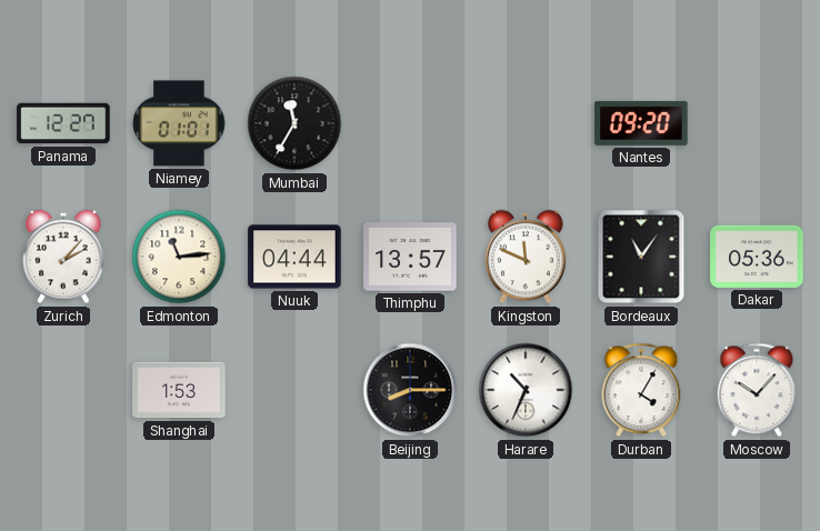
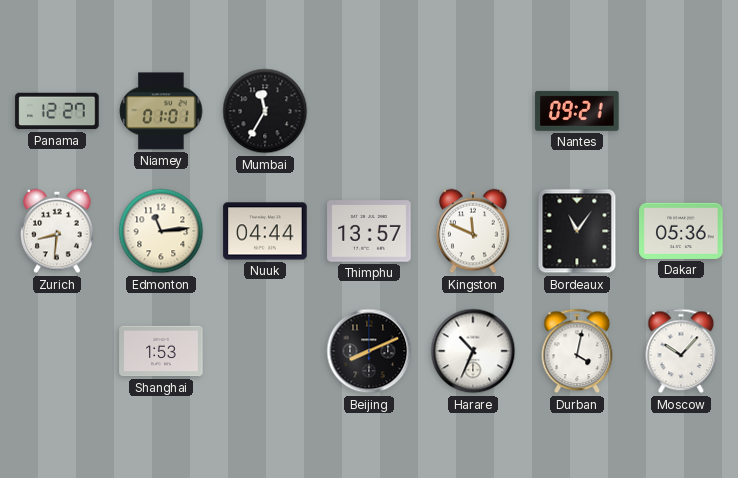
Nantes: 09:20 -> 09:21 (577, 111)
Zurich: 2:07 -> 8:31 (57, 231)
Beijing: 8:15 -> 8:11 (369, 351)
Durban: 4:05 -> 4:02 (577, 351)
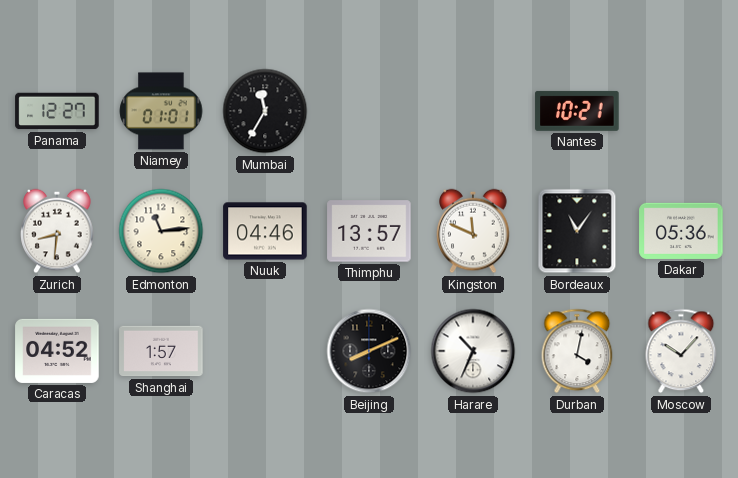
Nantes: 09:21 -> 10:21 (577, 111)
Nuuk: 04:44 -> 04:46 (265, 231)
Caracas: none -> 04:52 (57, 351)
Shanghai: 1:53 -> 1:57 (161, 351)
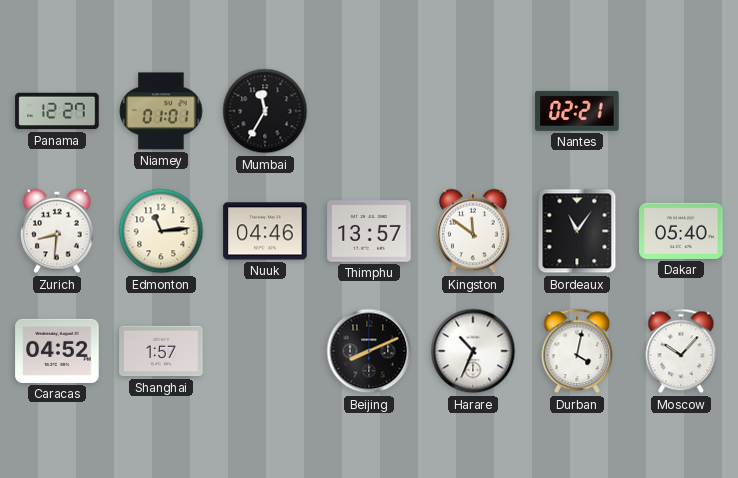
Nantes: 10:21 -> 02:21 (577, 111)
Kingston: 11:49 -> 11:51 (473, 231)
Dakar: 05:36 -> 05:40 (681, 231)
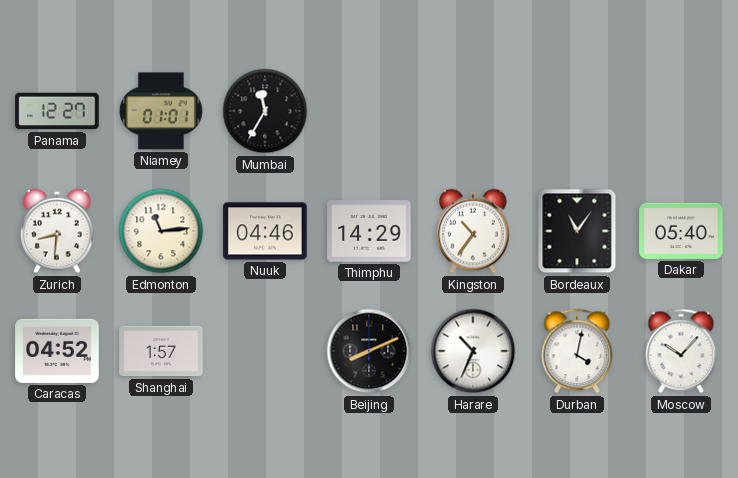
Nantes: 02:21 -> none (577, 111)
Thimphu: 13:57 -> 14:29 (369, 231)
Kingston: 11:51 -> 10:36 (473, 231)
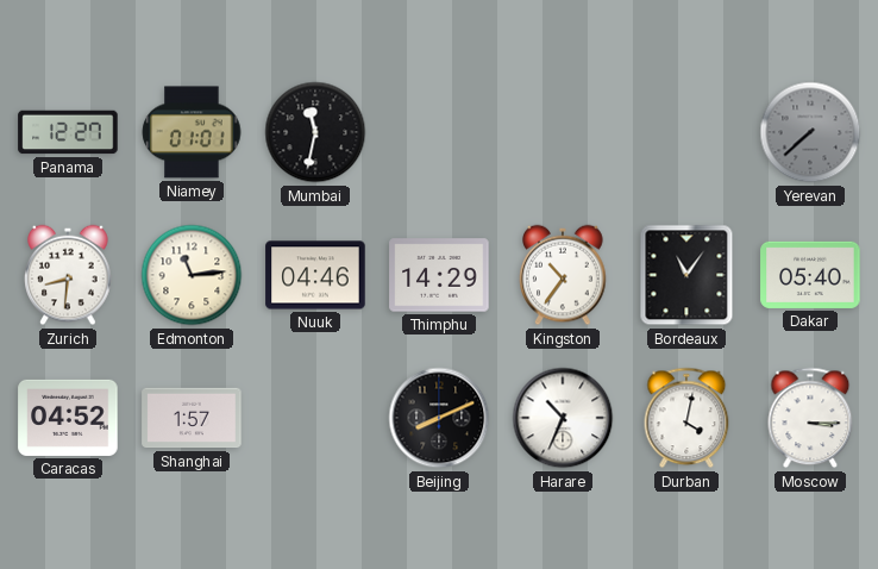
Mumbai: 11:35 -> 11:32 (315, 132)
Yerevan: none -> 7:38 (810, 132)
Moscow: 10:07 -> 3:15 (810, 418)
